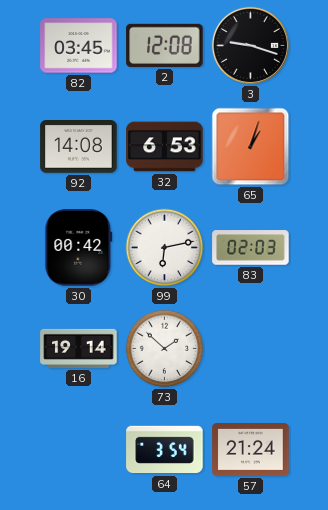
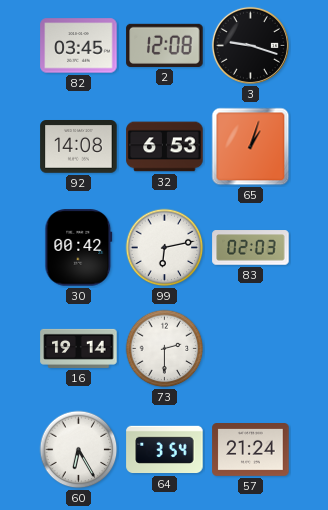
73: 1:52 -> 2:30 (165, 349)
60: none -> 6:25 (79, 450)
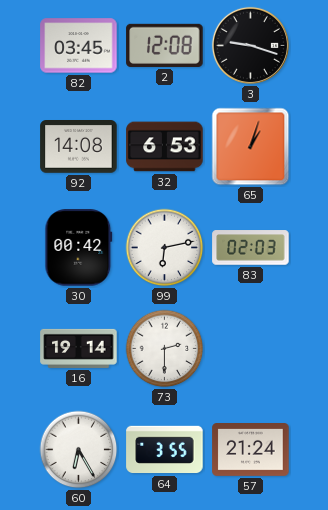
64: 3:54 -> 3:55 (165, 450)
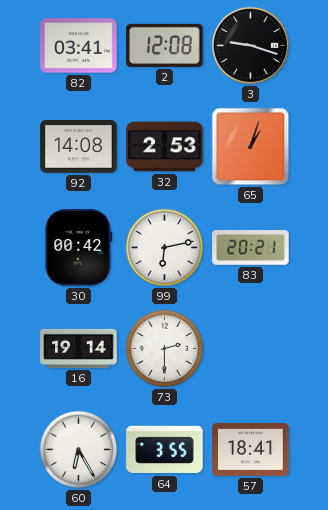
82: 03:45 -> 03:41 (79, 46)
32: 6:53 -> 2:53 (165, 147)
83: 02:03 -> 20:21 (251, 248)
57: 21:24 -> 18:41 (251, 450)
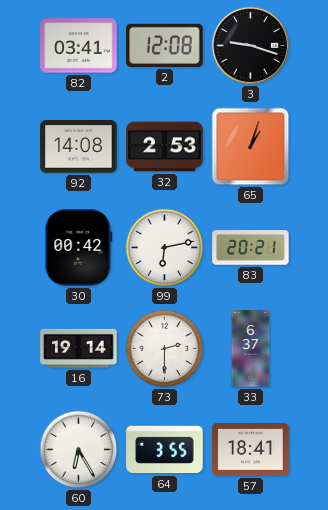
33: none -> 6:37 (251, 349)
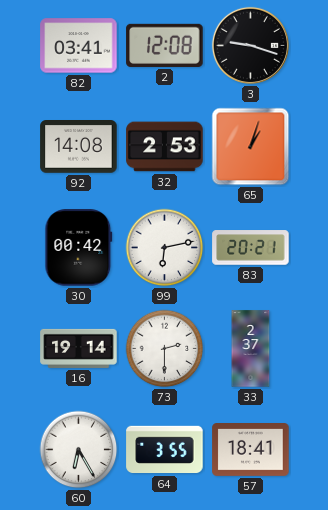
33: 6:37 -> 2:37 (251, 349)
